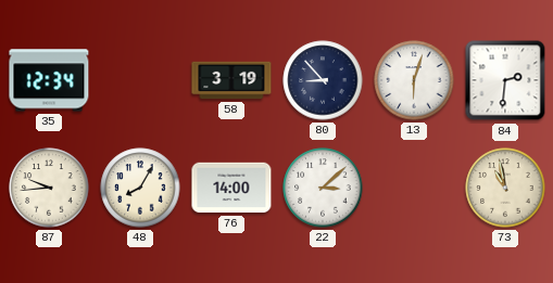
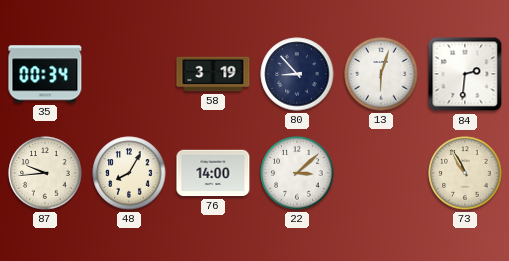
35: 12:34 -> 00:34 (45, 74)
73: 10:58 -> 10:55 (465, 173)
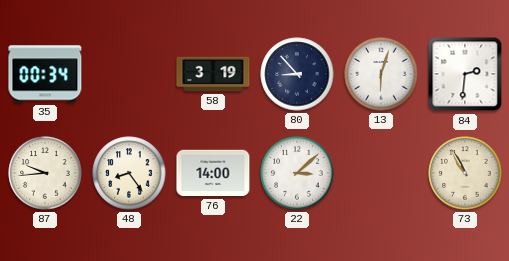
48: 8:05 -> 8:24 (129, 173)
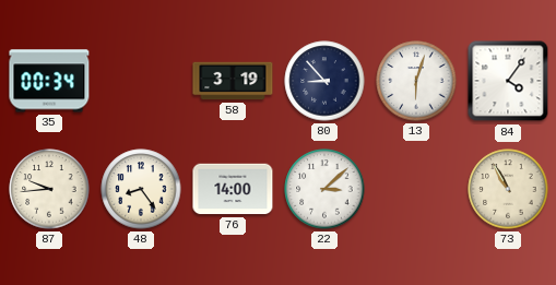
84: 2:31 -> 4:06 (508, 81)
